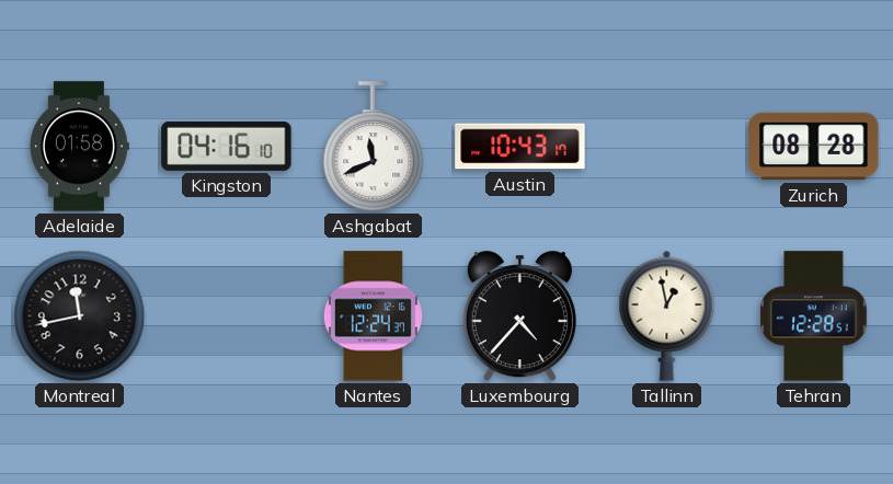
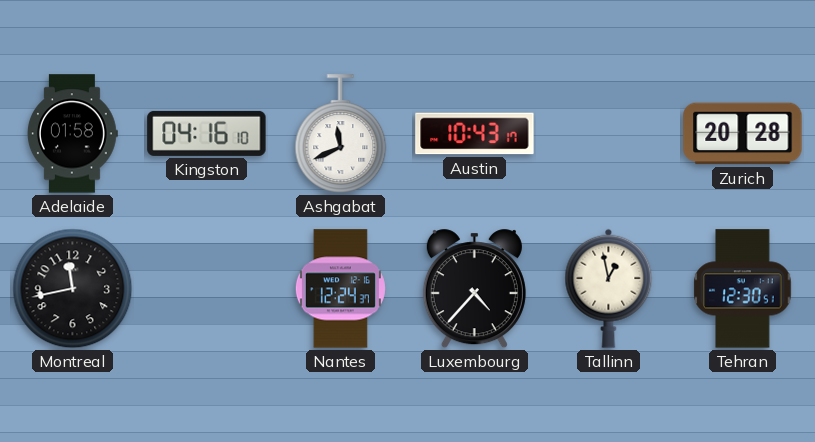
Zurich: 08:28 -> 20:28 (743, 134)
Tehran: 12:28 -> 12:30 (743, 289)
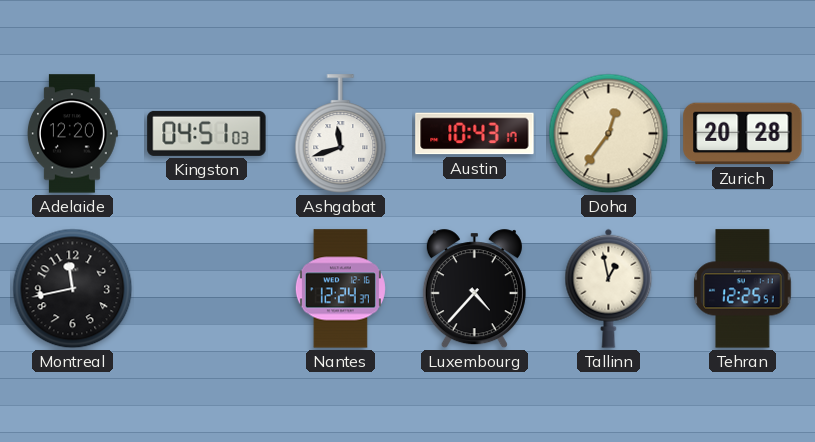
Adelaide: 01:58 -> 12:20 (72, 134)
Kingston: 04:16 -> 04:51 (207, 133)
Ashgabat: 11:41 -> 11:42 (341, 134)
Doha: none -> 12:36 (609, 134)
Tehran: 12:30 -> 12:25 (743, 289)
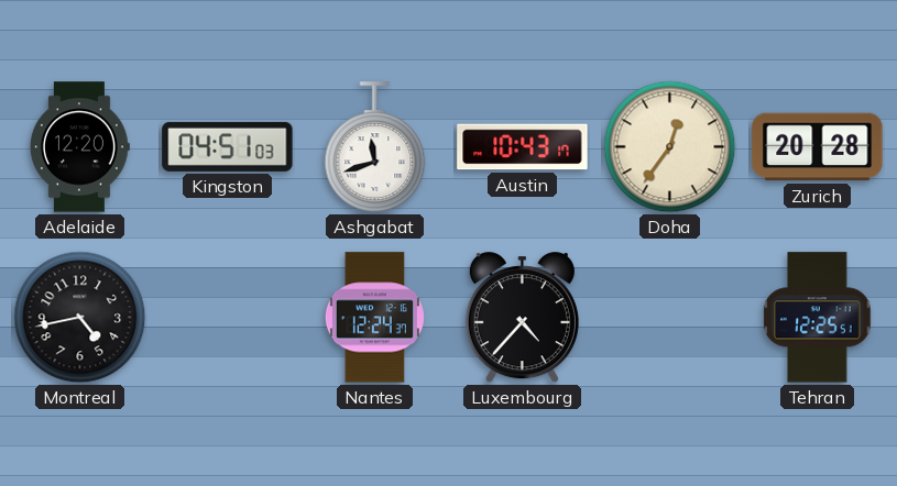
Montreal: 11:43 -> 4:43 (80, 318)
Tallinn: 12:58 -> none (609, 288)
